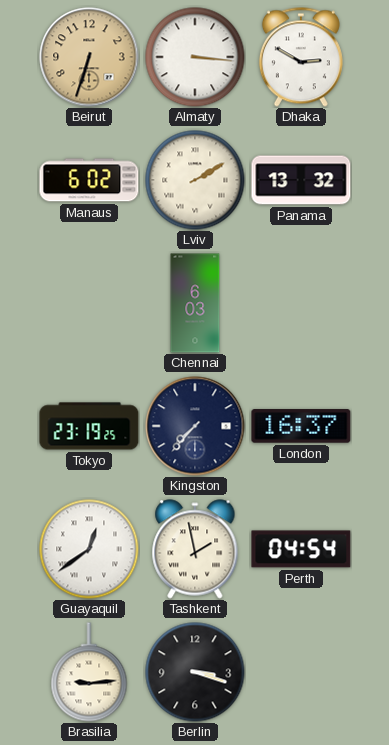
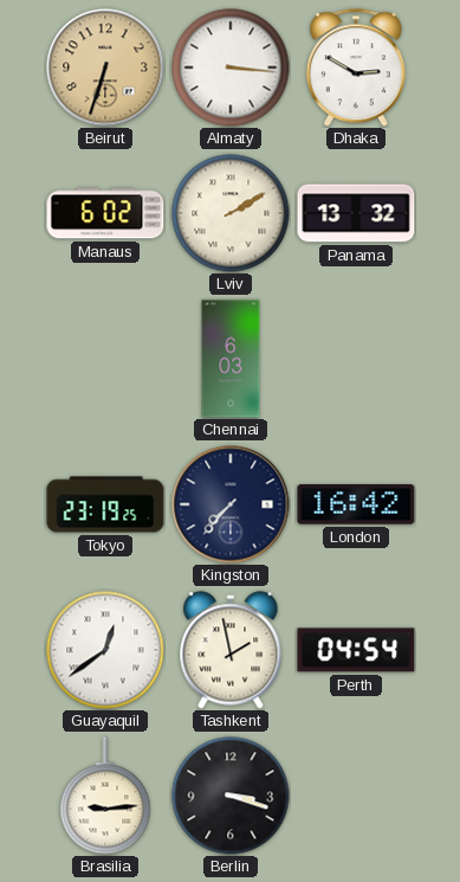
London: 16:37 -> 16:42 (356, 504)
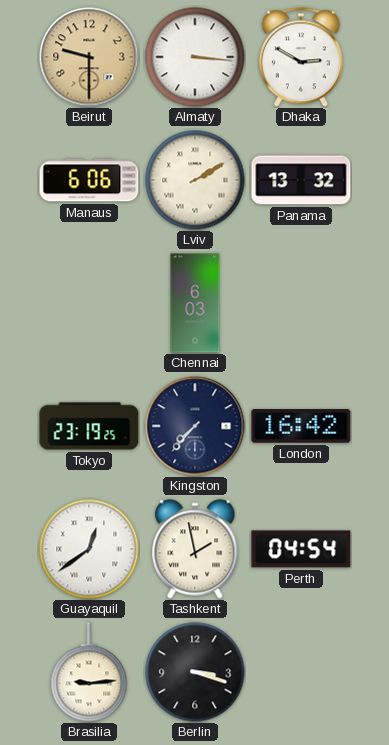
Beirut: 6:33 -> 9:30 (89, 57)
Manaus: 6:02 -> 6:06 (89, 180)
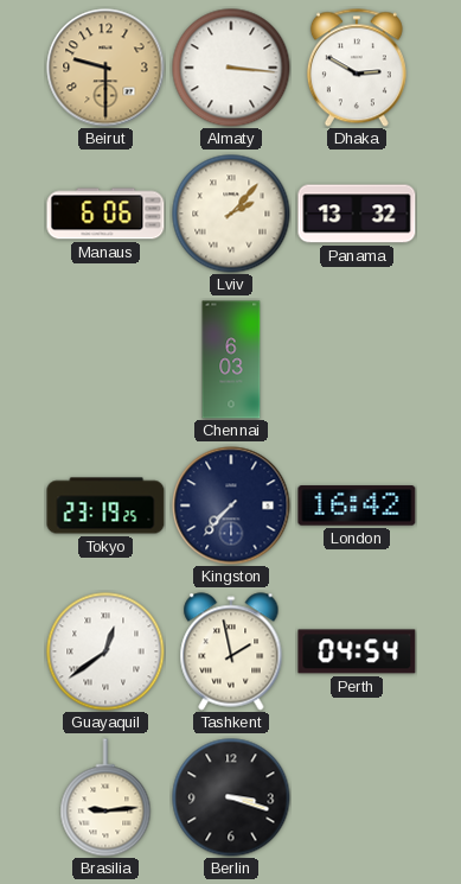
Lviv: 2:10 -> 2:07 (231, 214)
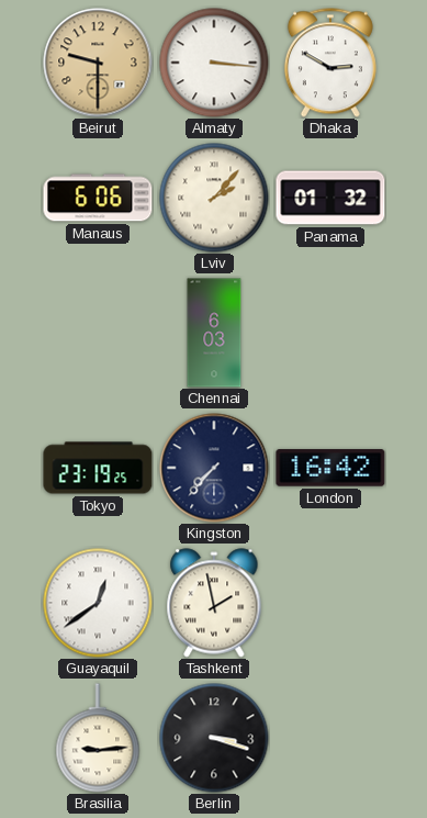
Panama: 13:32 -> 01:32 (330, 198)
Perth: 04:54 -> none (357, 651)
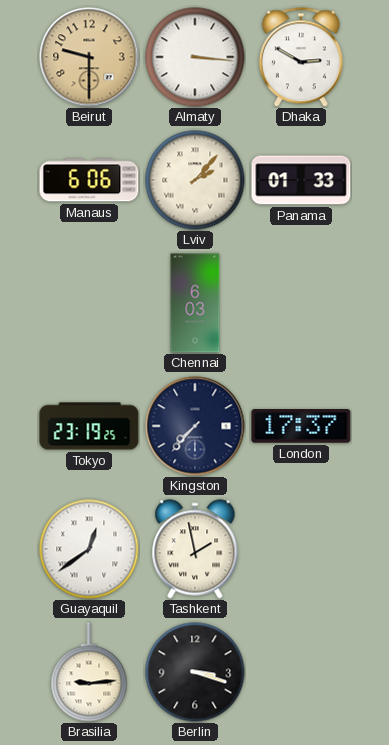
Panama: 01:32 -> 01:33 (301, 180)
London: 16:42 -> 17:37 (301, 426)
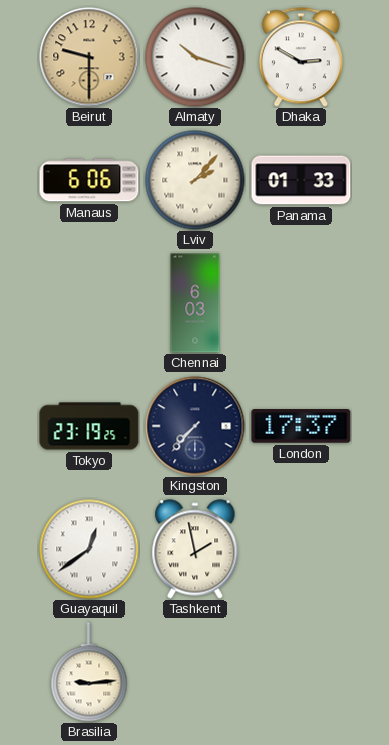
Almaty: 3:16 -> 10:18 (195, 57)
Berlin: 3:18 -> none (195, 672)
